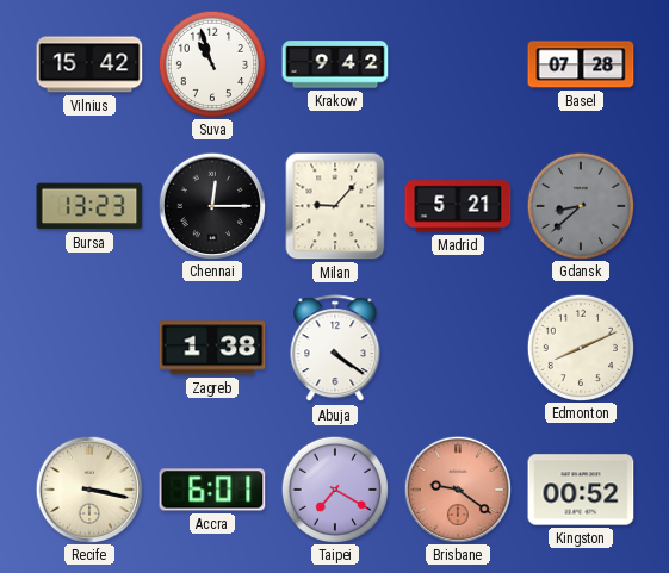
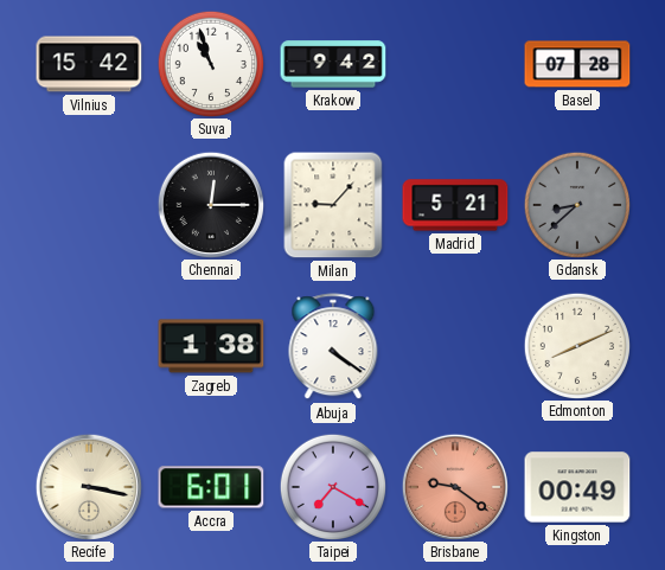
Bursa: 13:23 -> none (89, 206)
Kingston: 00:52 -> 00:49 (577, 487)
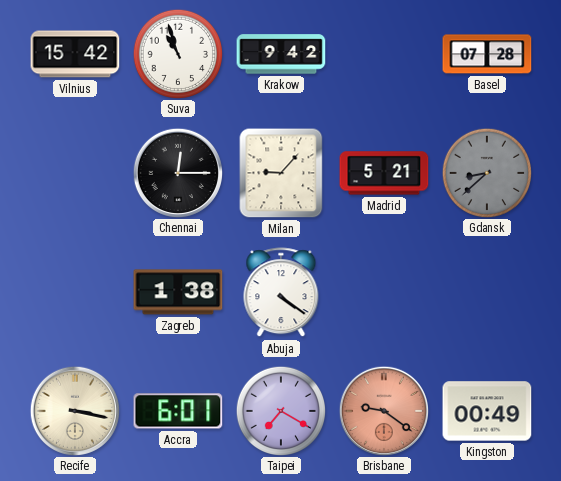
Edmonton: 8:11 -> none (576, 345)
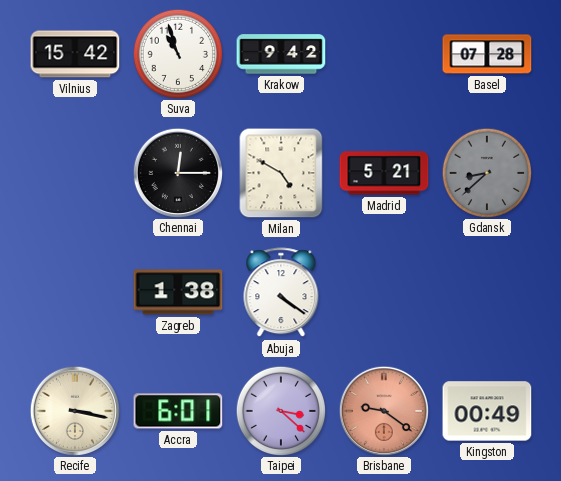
Milan: 9:07 -> 4:50 (281, 173)
Taipei: 7:20 -> 3:22 (280, 410)
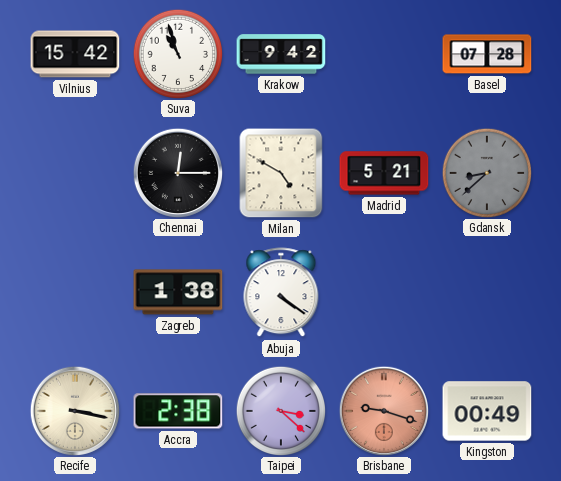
Accra: 6:01 -> 2:38 (178, 411)
Brisbane: 9:21 -> 9:18 (383, 410)
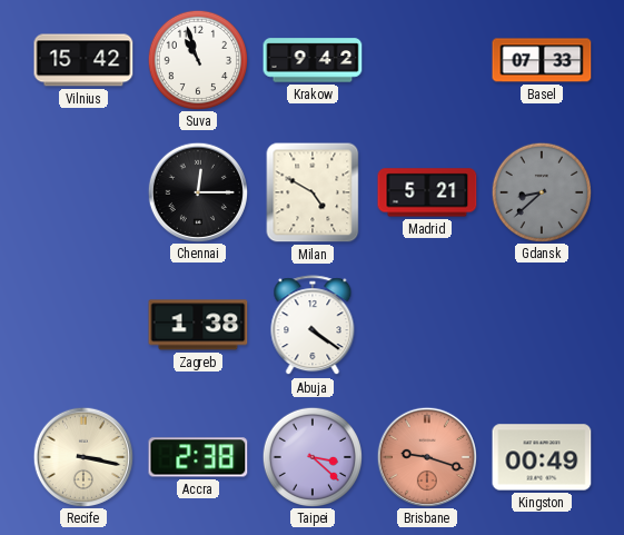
Basel: 07:28 -> 07:33 (542, 60)
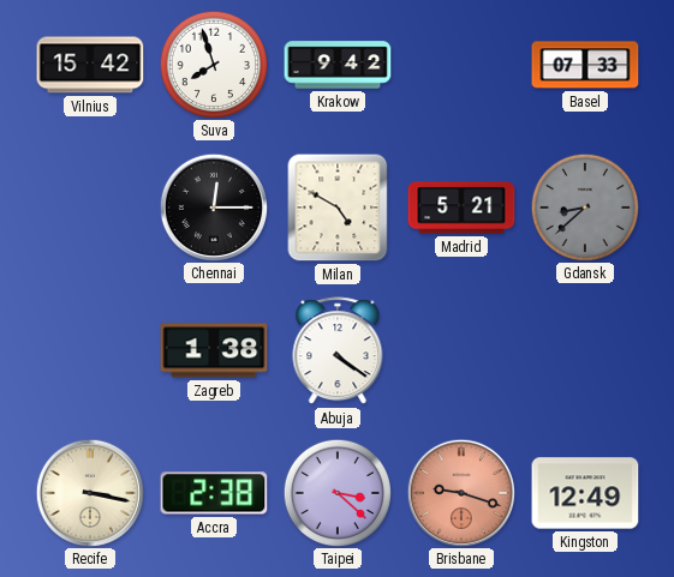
Suva: 10:57 -> 7:57 (213, 64)
Kingston: 00:49 -> 12:49 (585, 493)
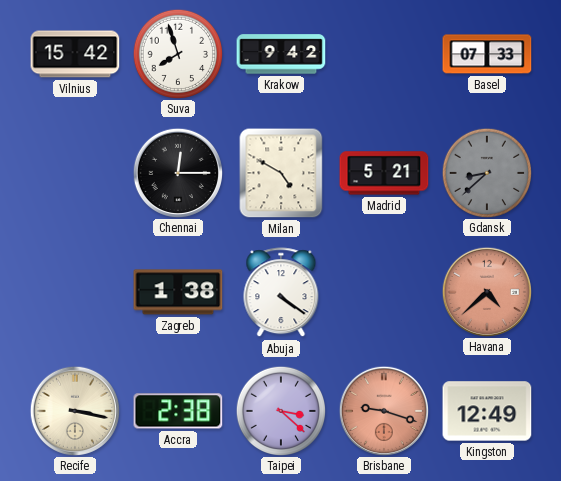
Havana: none -> 4:38 (486, 291)
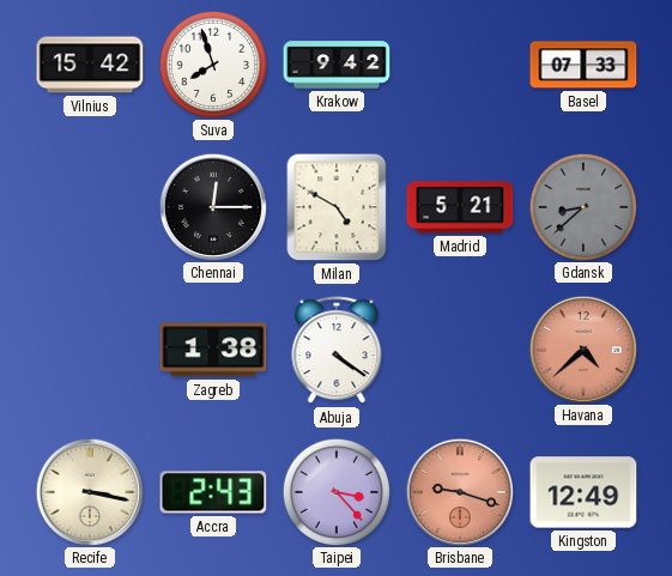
Accra: 2:38 -> 2:43 (213, 492)
Taipei: 3:22 -> 3:23 (335, 491)
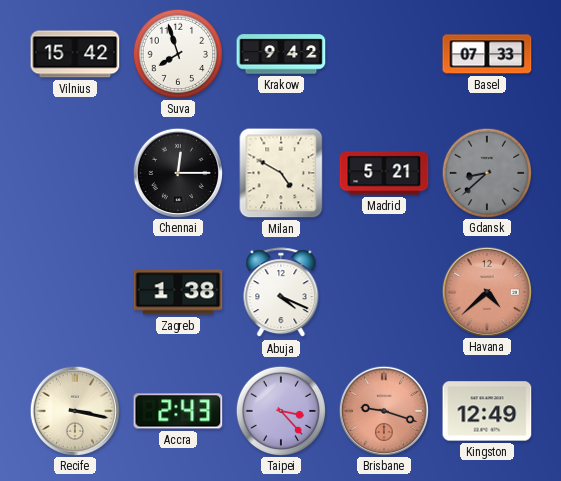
Abuja: 4:21 -> 4:19 (281, 293)
